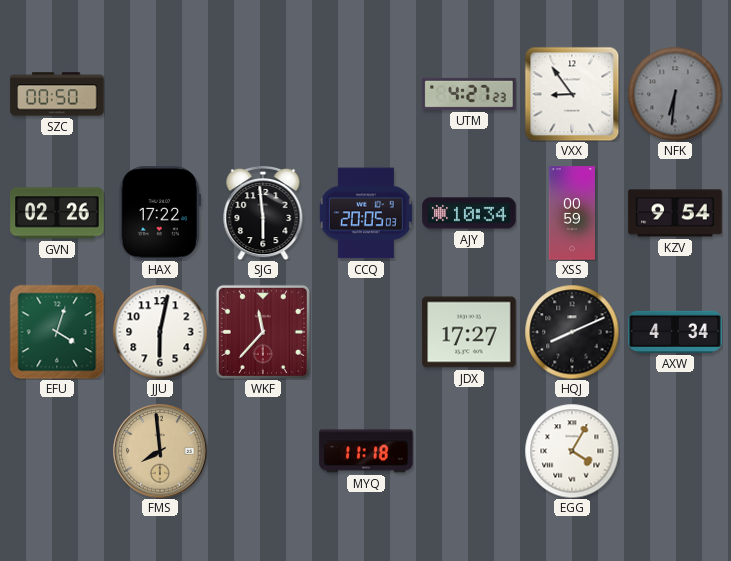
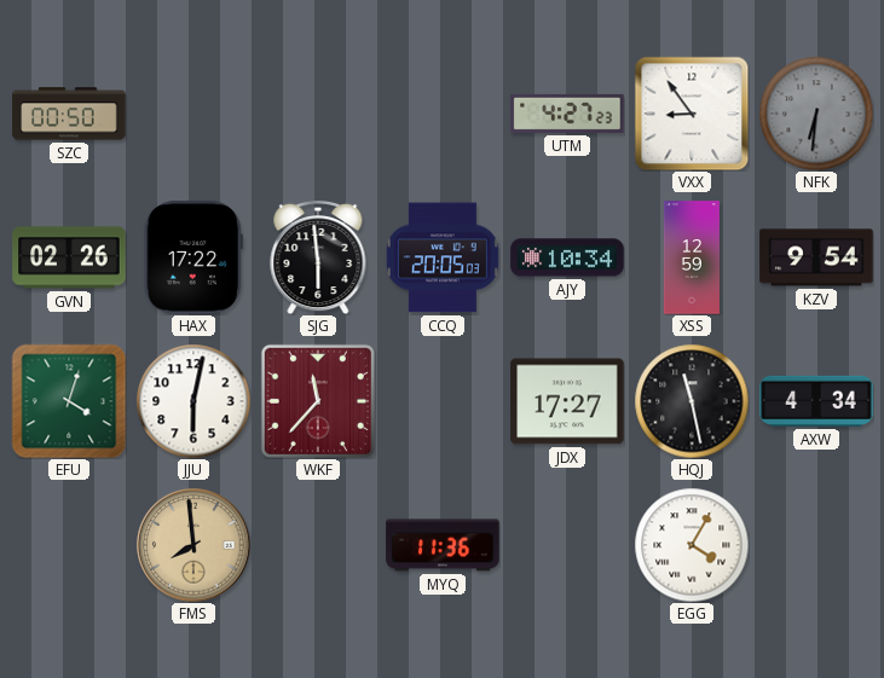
XSS: 00:59 -> 12:59 (692, 257)
HQJ: 8:11 -> 11:28 (692, 401)
MYQ: 11:18 -> 11:36 (443, 545)
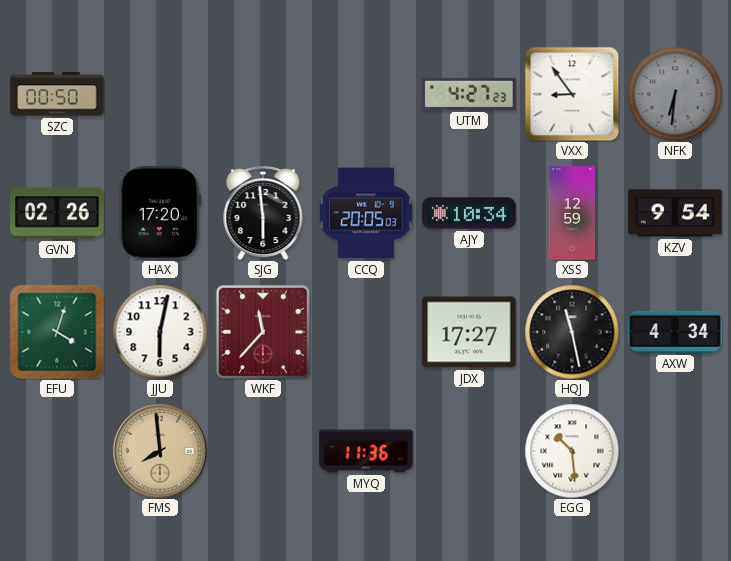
HAX: 17:22 -> 17:20 (160, 213)
EGG: 4:05 -> 10:29 (572, 451)
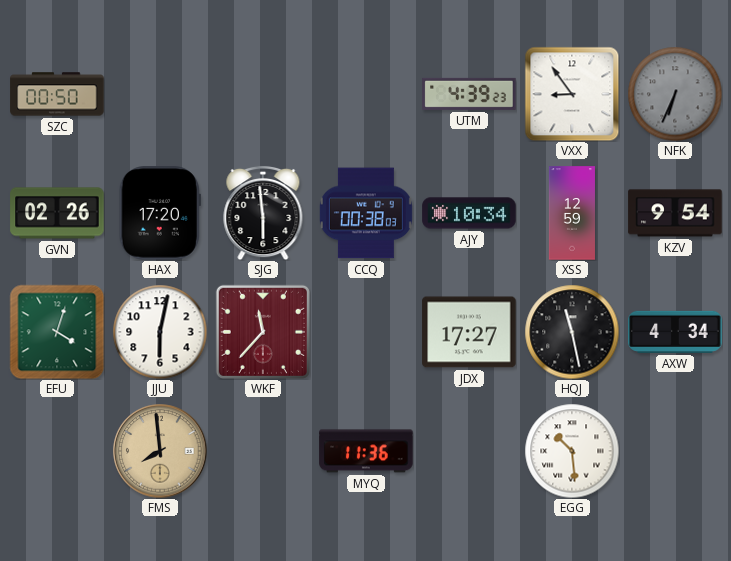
UTM: 4:27 -> 4:39 (469, 94)
NFK: 6:31 -> 6:34 (675, 94)
CCQ: 20:05 -> 00:38 (366, 213)
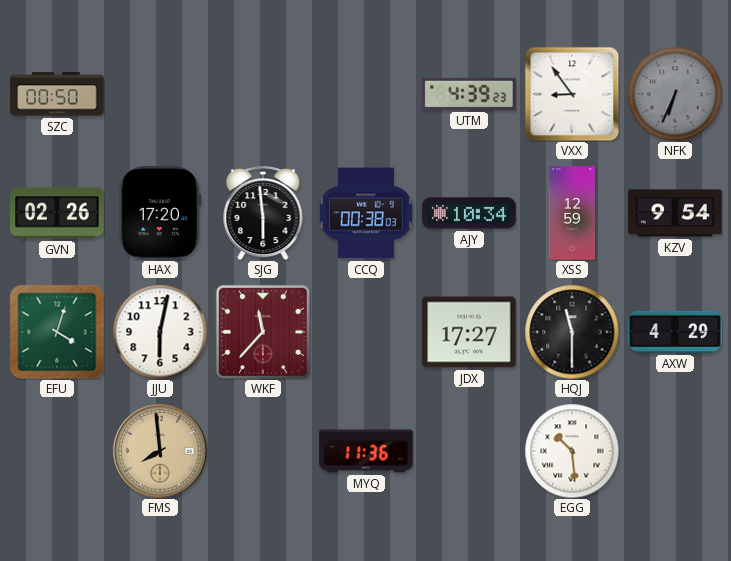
HQJ: 11:28 -> 11:30 (572, 332)
AXW: 4:34 -> 4:29 (675, 332)
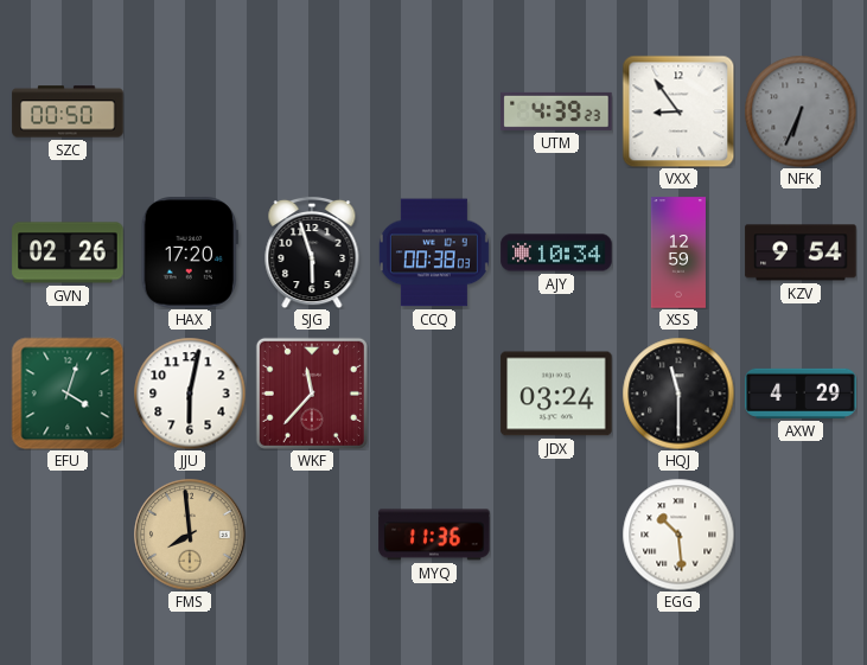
SJG: 5:59 -> 5:57 (312, 252)
JDX: 17:27 -> 03:24 (556, 394)
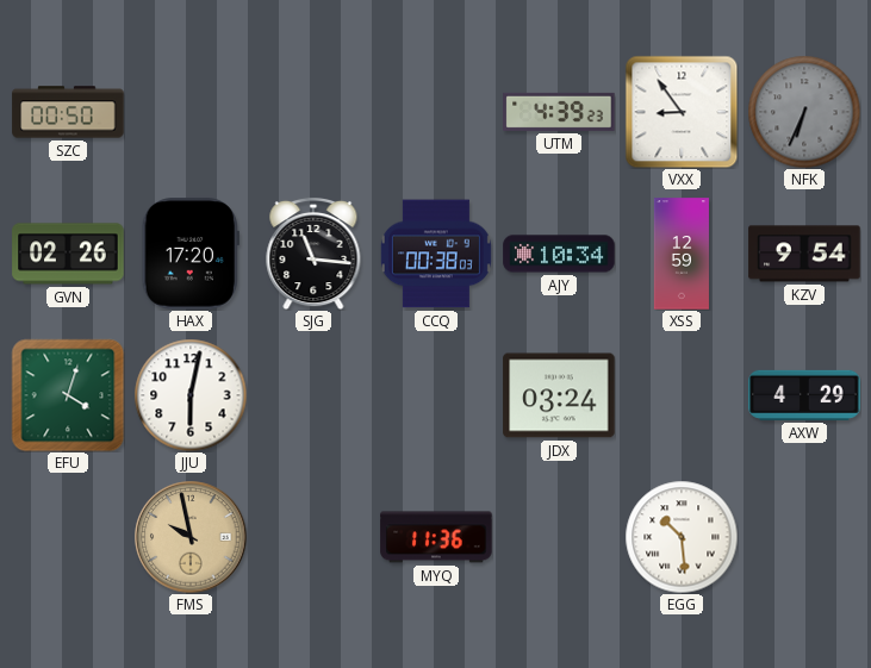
SJG: 5:57 -> 11:16 (313, 254)
WKF: 11:37 -> none (312, 394)
HQJ: 11:30 -> none (678, 394)
FMS: 7:59 -> 9:58 (191, 537)
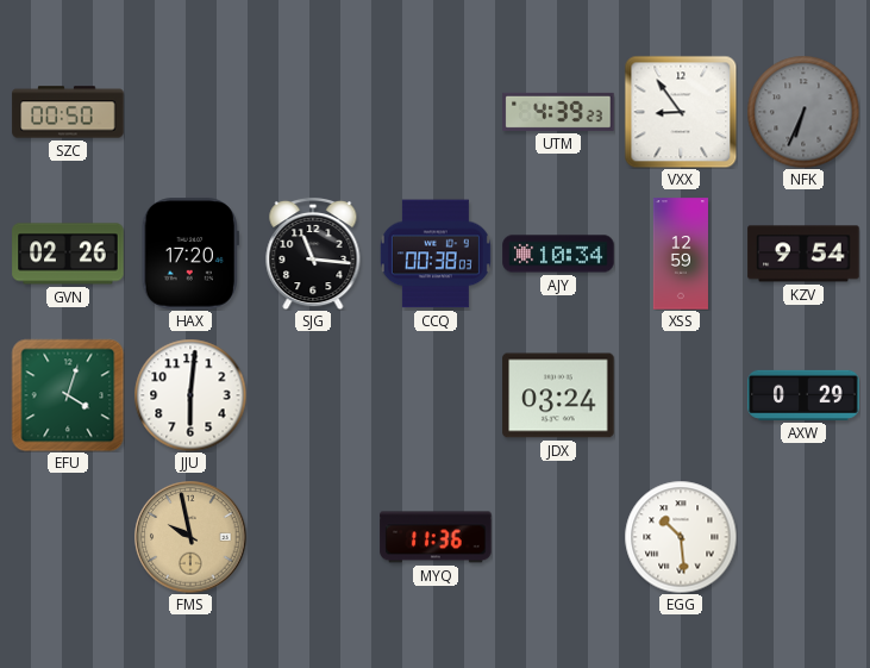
JJU: 6:02 -> 6:01 (190, 395)
AXW: 4:29 -> 0:29 (803, 395)
